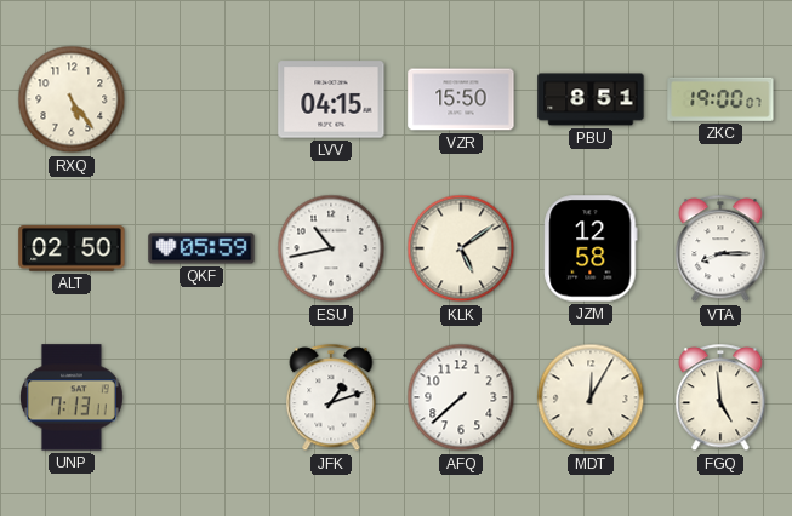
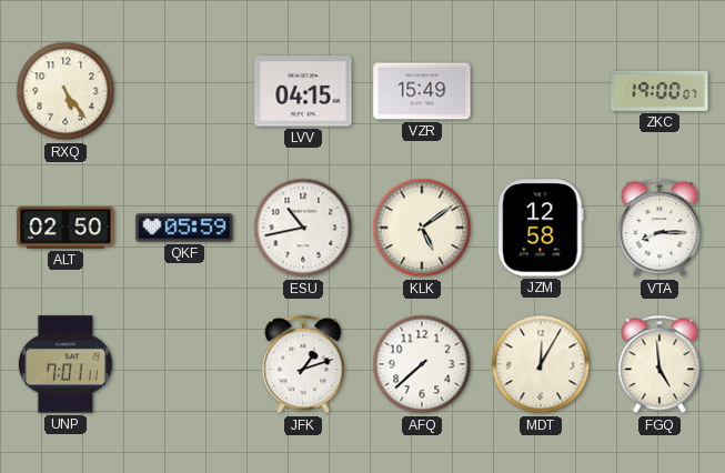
VZR: 15:50 -> 15:49 (422, 91)
PBU: 8:51 -> none (591, 99)
UNP: 7:13 -> 7:01 (66, 364)
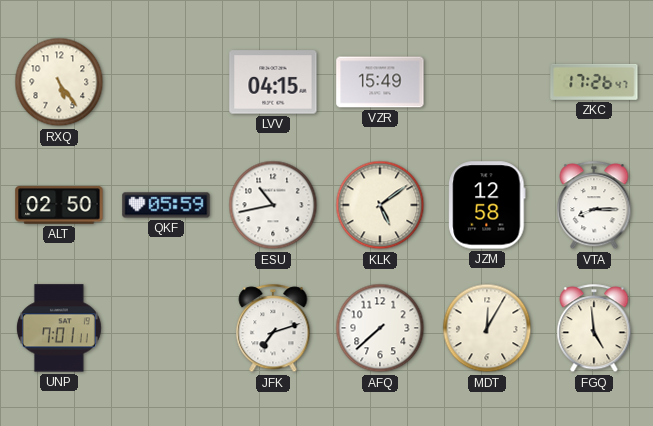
ZKC: 19:00 -> 17:26 (594, 82)
JFK: 1:12 -> 7:12 (273, 329)
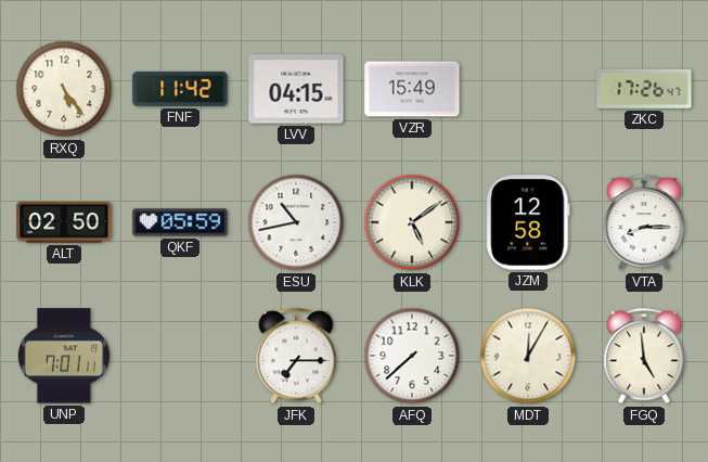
FNF: none -> 11:42 (180, 89)
JFK: 7:12 -> 7:15 (296, 357)
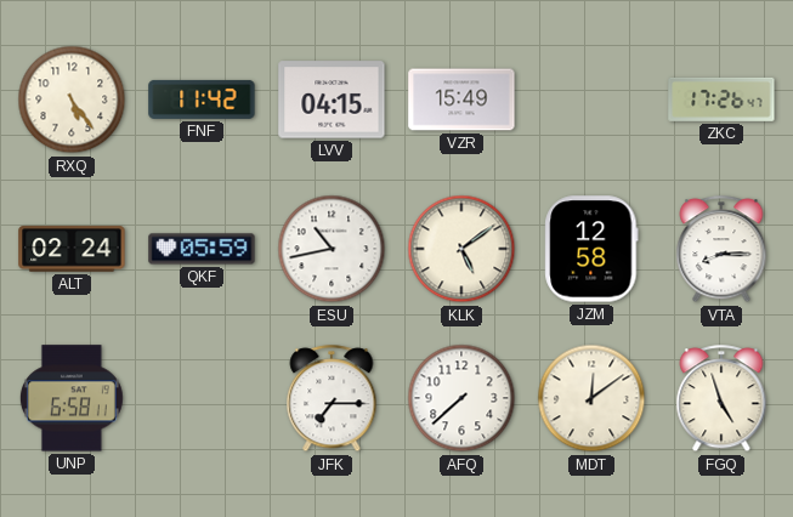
ALT: 02:50 -> 02:24 (72, 249)
UNP: 7:01 -> 6:58 (72, 398)
MDT: 12:05 -> 12:09 (591, 398)
FGQ: 4:59 -> 4:57 (721, 399)
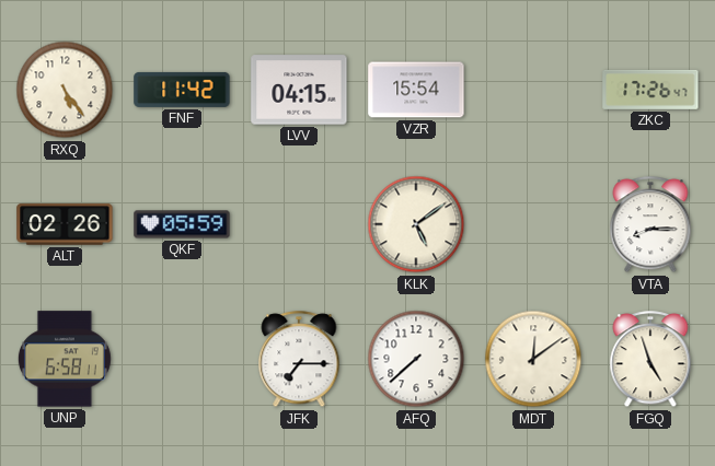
VZR: 15:49 -> 15:54 (416, 90)
ALT: 02:24 -> 02:26 (65, 224)
ESU: 10:43 -> none (332, 249)
JZM: 12:58 -> none (591, 249)
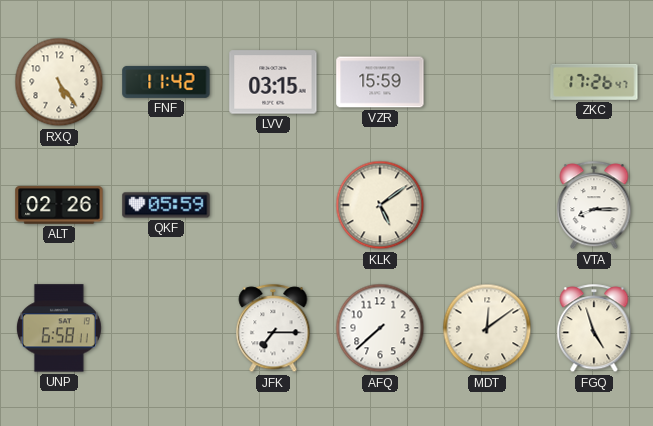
LVV: 04:15 -> 03:15 (273, 82)
VZR: 15:54 -> 15:59 (380, 82)
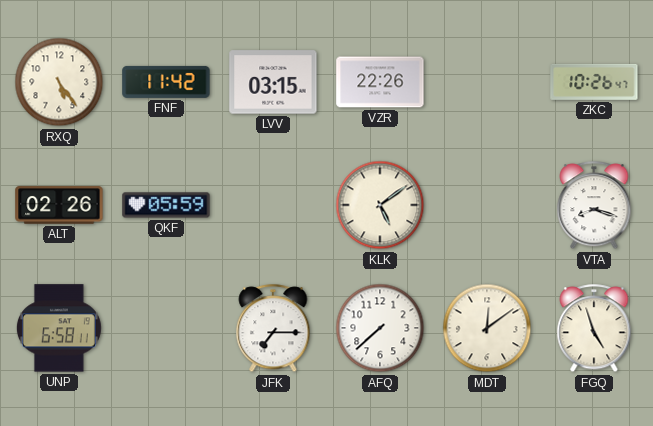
VZR: 15:59 -> 22:26 (380, 82)
ZKC: 17:26 -> 10:26 (594, 82)
VTA: 8:15 -> 8:18 (594, 206)
